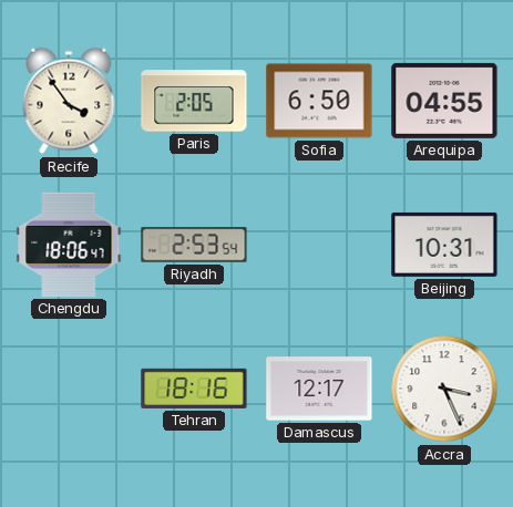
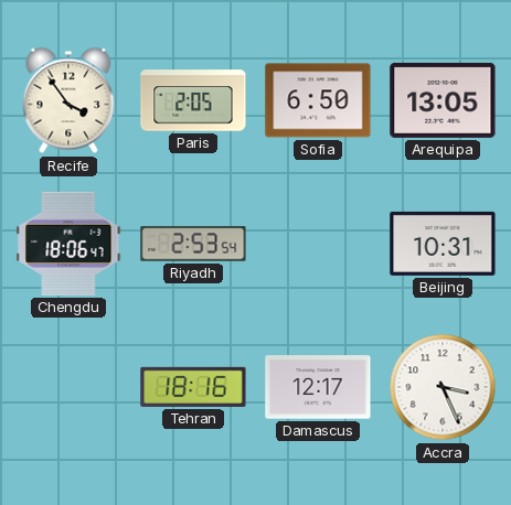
Arequipa: 04:55 -> 13:05 (443, 100)
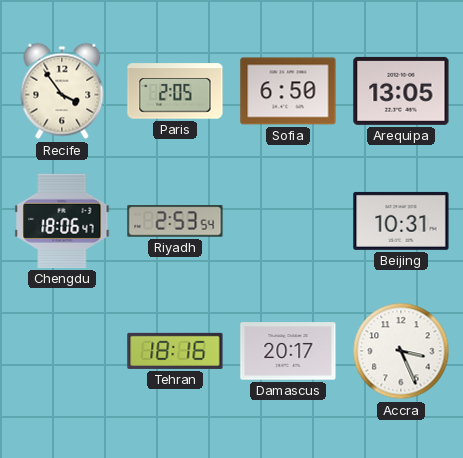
Damascus: 12:17 -> 20:17 (288, 351)
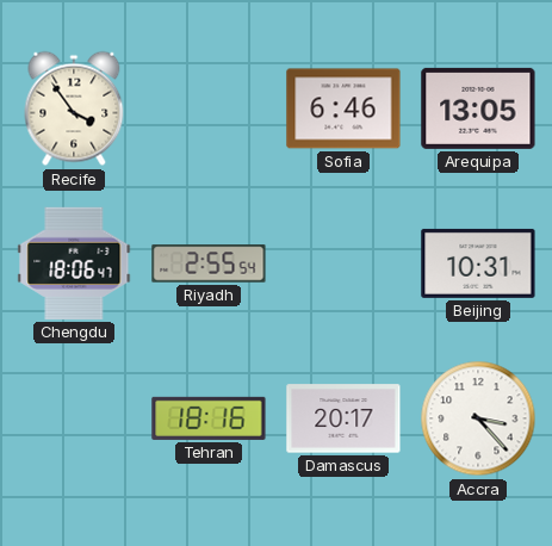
Paris: 2:05 -> none (175, 91)
Sofia: 6:50 -> 6:46 (343, 108)
Riyadh: 2:53 -> 2:55 (209, 263)
Accra: 3:26 -> 3:23 (478, 418)
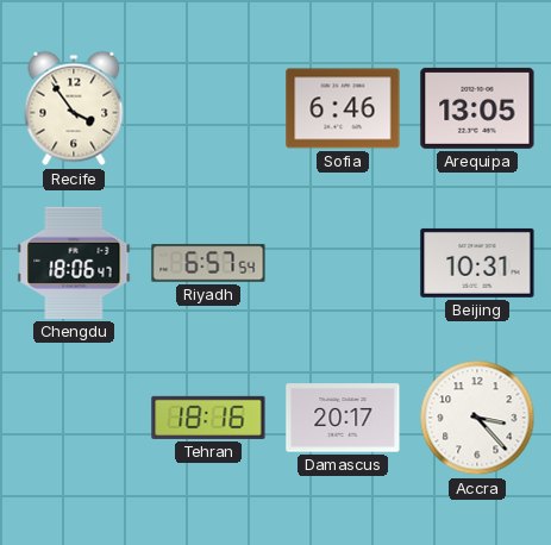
Riyadh: 2:55 -> 6:57 (208, 263)
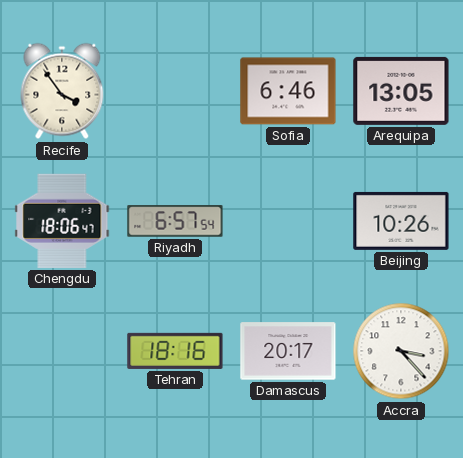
Beijing: 10:31 -> 10:26 (401, 221)
